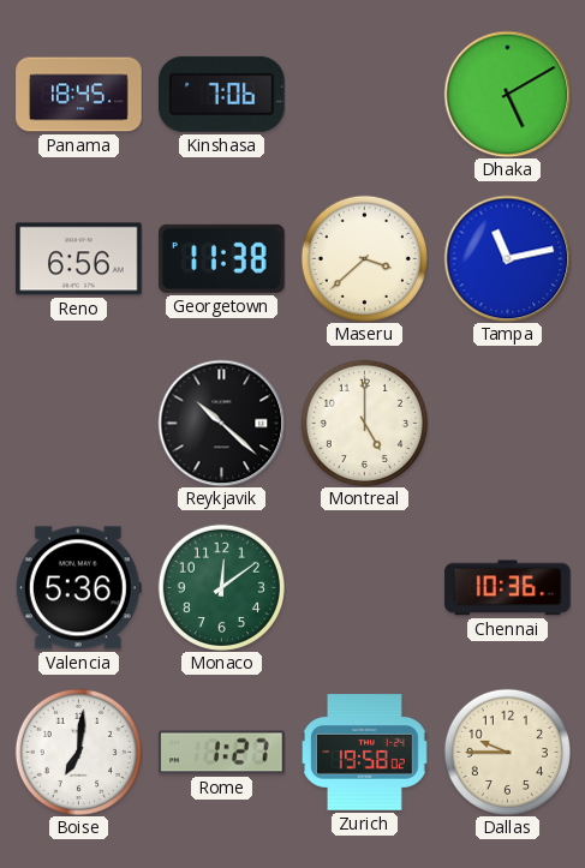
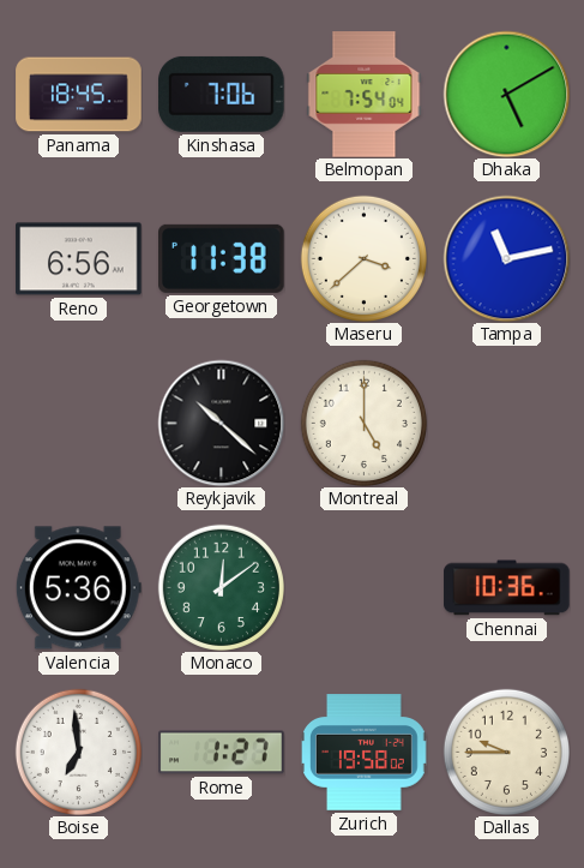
Belmopan: none -> 7:54 (365, 95)
Boise: 7:01 -> 6:59 (78, 752)
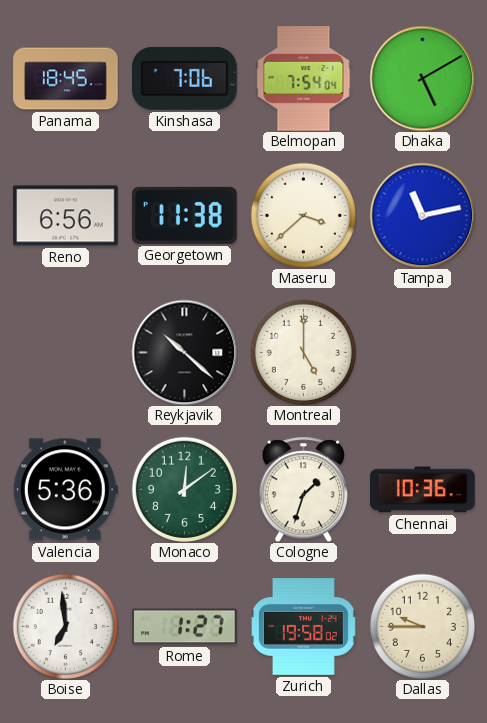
Cologne: none -> 1:33 (303, 489)
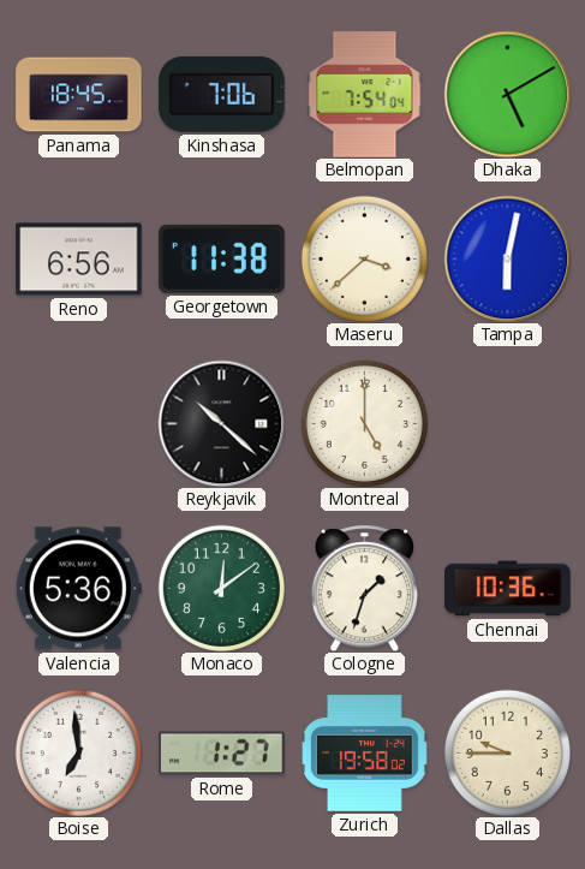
Tampa: 11:13 -> 6:02 (507, 258)
